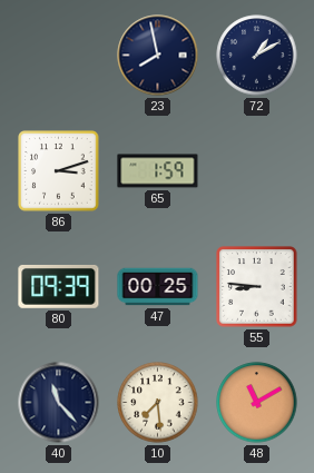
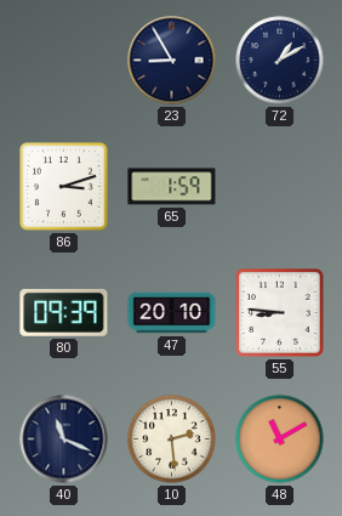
23: 7:58 -> 8:55 (172, 61)
47: 00:25 -> 20:10 (172, 313)
40: 11:23 -> 11:19 (64, 440)
10: 7:29 -> 2:29 (172, 440)
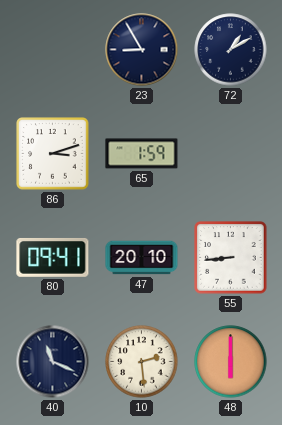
80: 09:39 -> 09:41 (53, 257)
55: 8:46 -> 8:44 (231, 258)
48: 11:10 -> 6:00 (231, 362)
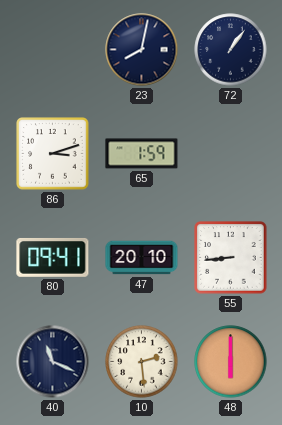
23: 8:55 -> 8:02 (142, 50)
72: 1:10 -> 1:06 (231, 50)
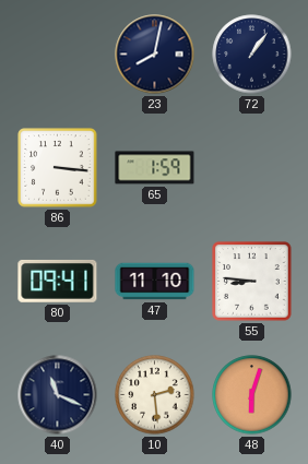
86: 3:12 -> 3:16 (58, 168)
47: 20:10 -> 11:10 (155, 282)
55: 8:44 -> 8:46 (252, 282)
48: 6:00 -> 6:03 (252, 395)
